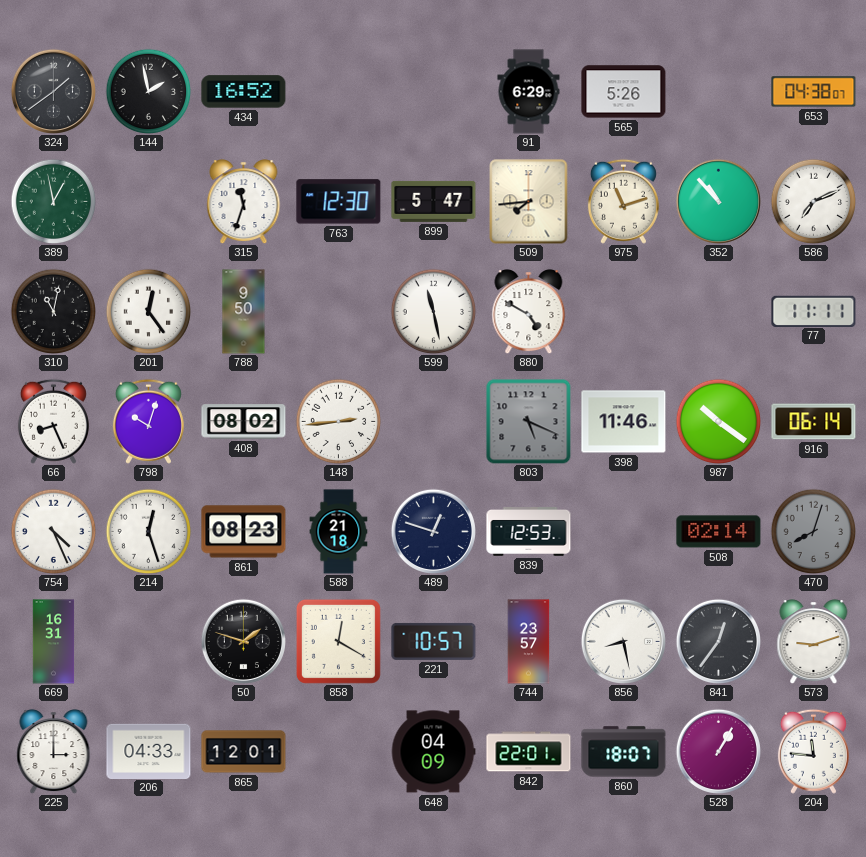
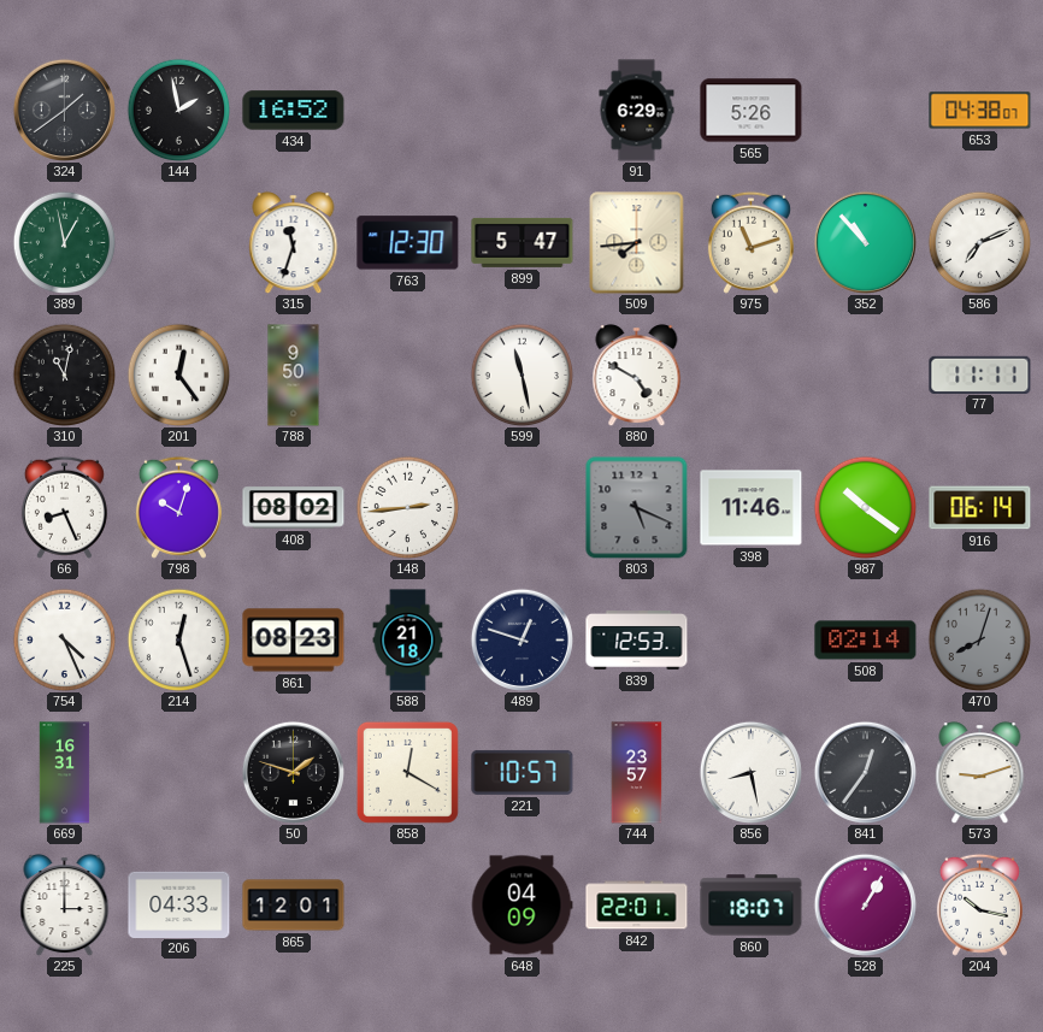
204: 11:46 -> 10:17 (979, 904)
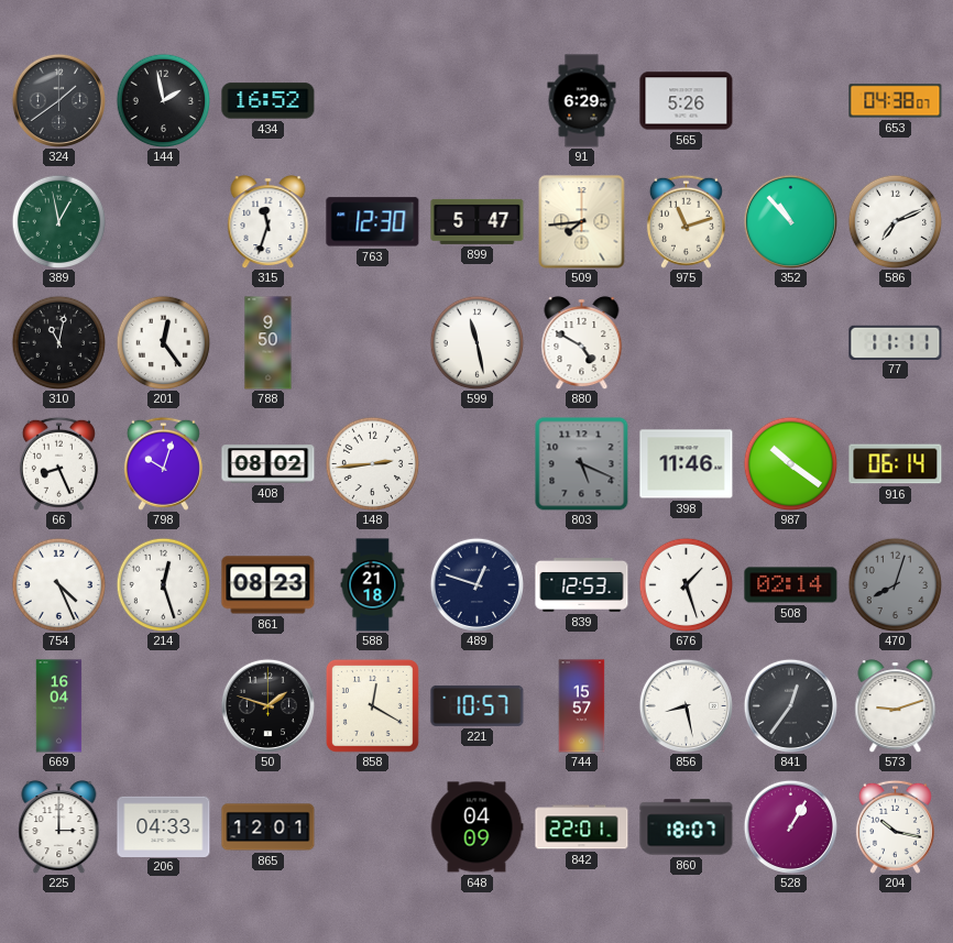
676: none -> 1:27 (686, 584)
669: 16:31 -> 16:04 (59, 706)
744: 23:57 -> 15:57 (582, 706)
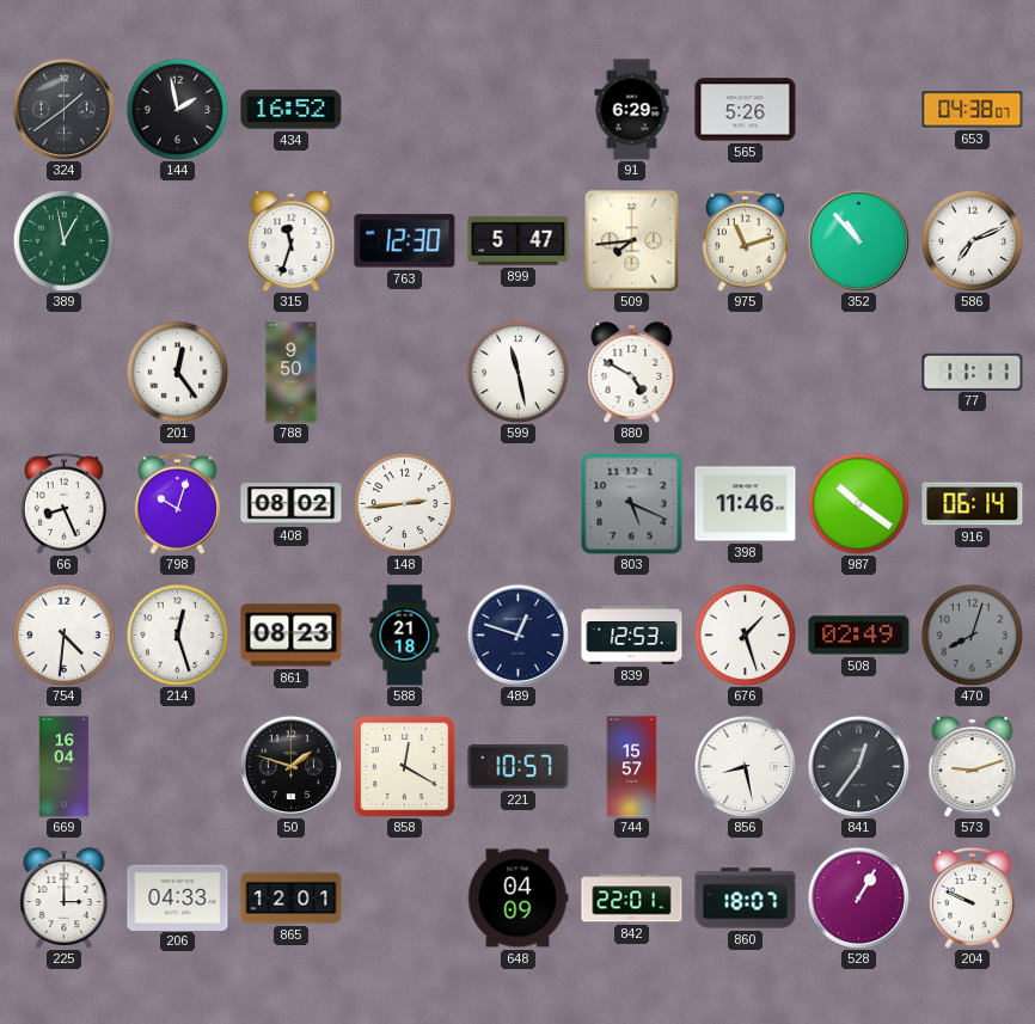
310: 11:02 -> none (58, 342)
754: 4:26 -> 4:31 (63, 634)
508: 02:14 -> 02:49 (859, 636)
204: 10:17 -> 9:49 (972, 897)
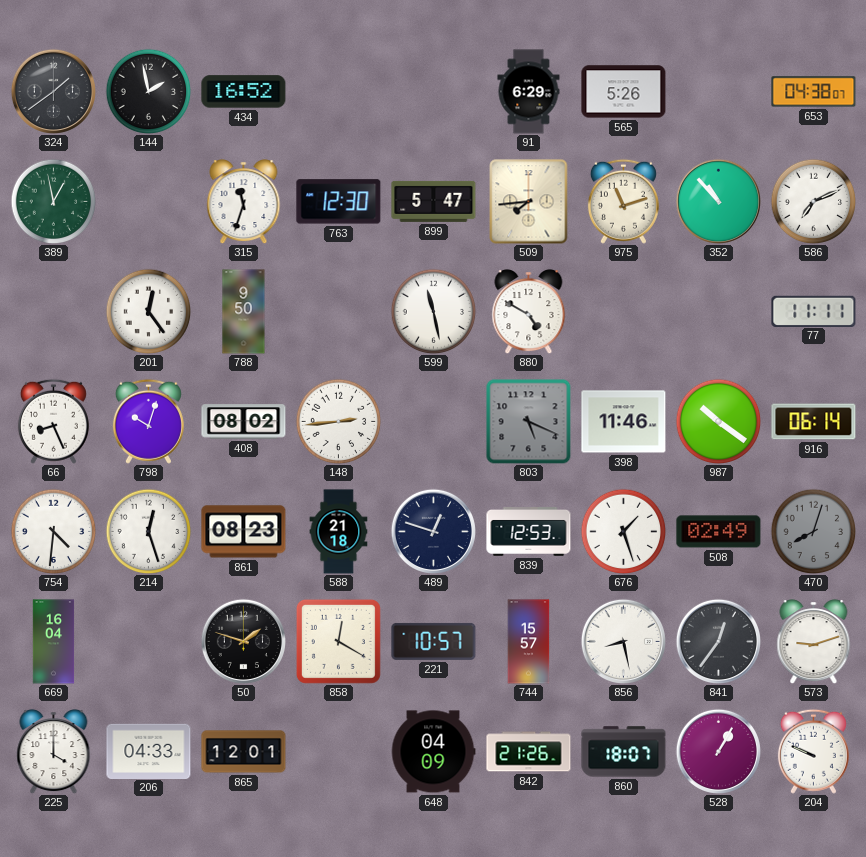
225: 3:00 -> 4:00 (54, 752)
842: 22:01 -> 21:26 (529, 752)
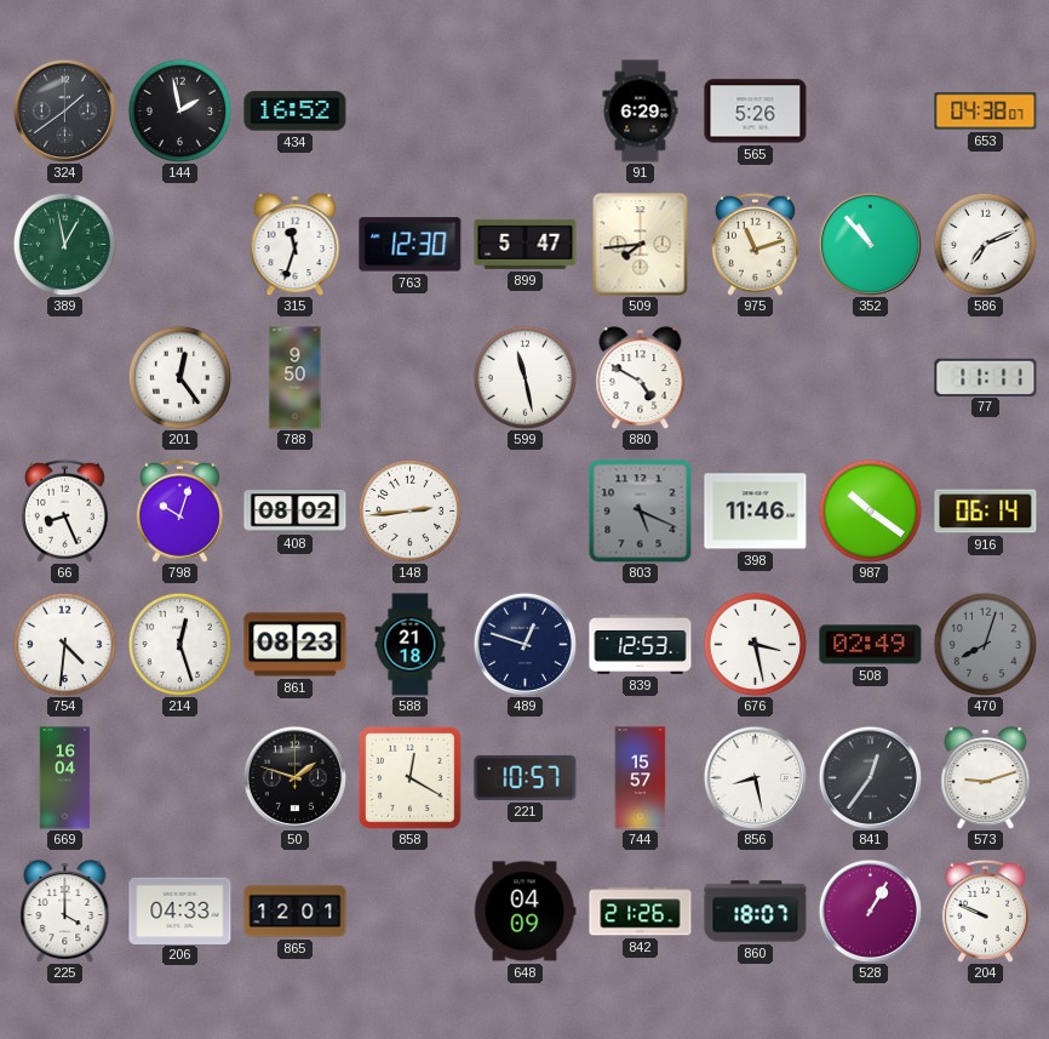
676: 1:27 -> 3:28 (755, 644)
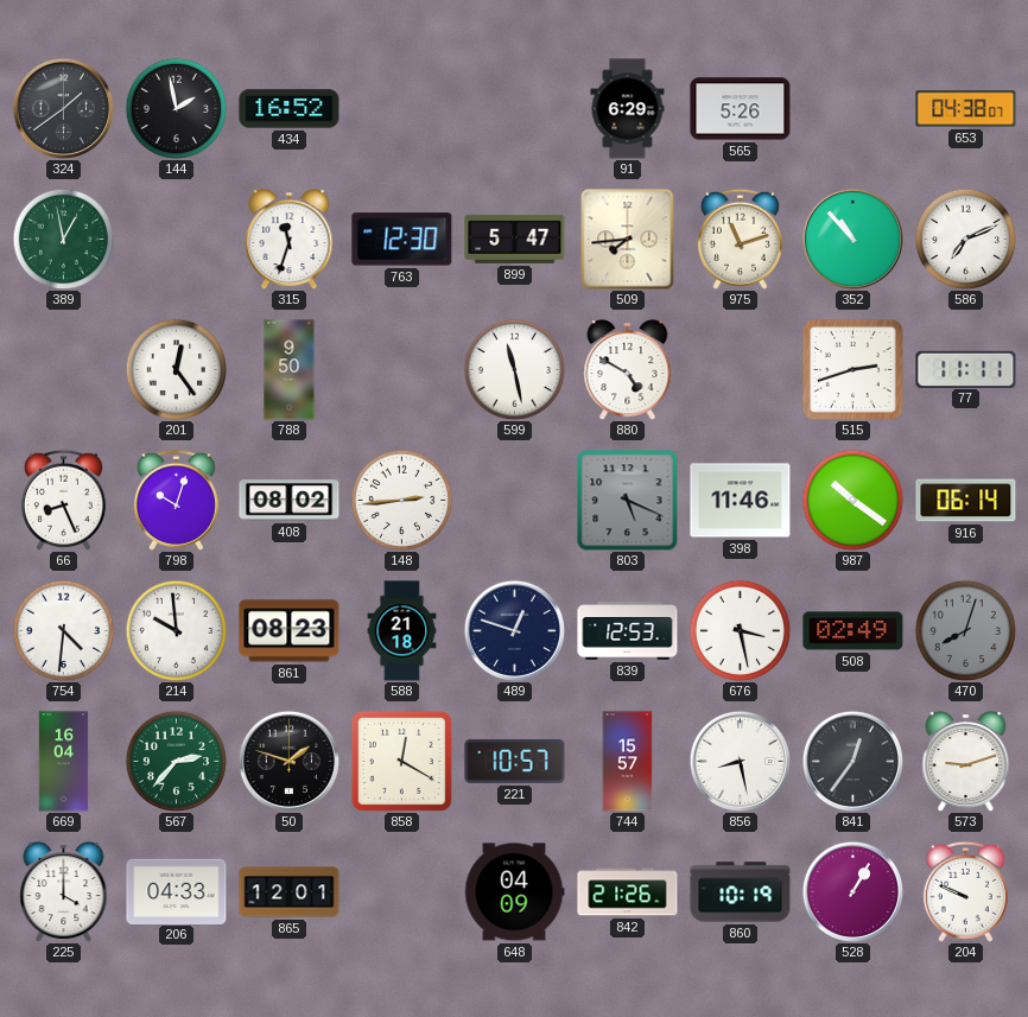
515: none -> 2:42 (852, 369)
214: 12:27 -> 9:59 (176, 630)
567: none -> 2:37 (176, 761)
860: 18:07 -> 10:19 (741, 892)
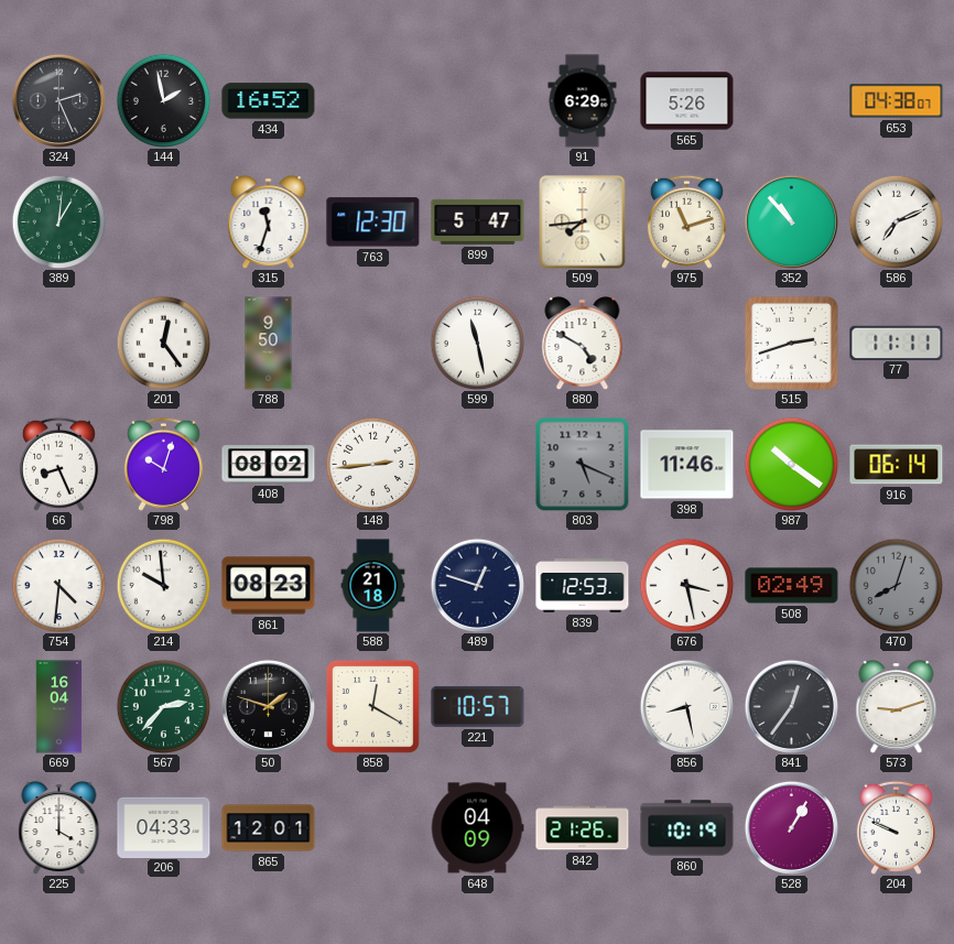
324: 1:39 -> 2:26 (58, 100)
389: 12:58 -> 1:01 (58, 221)
744: 15:57 -> none (628, 762)
